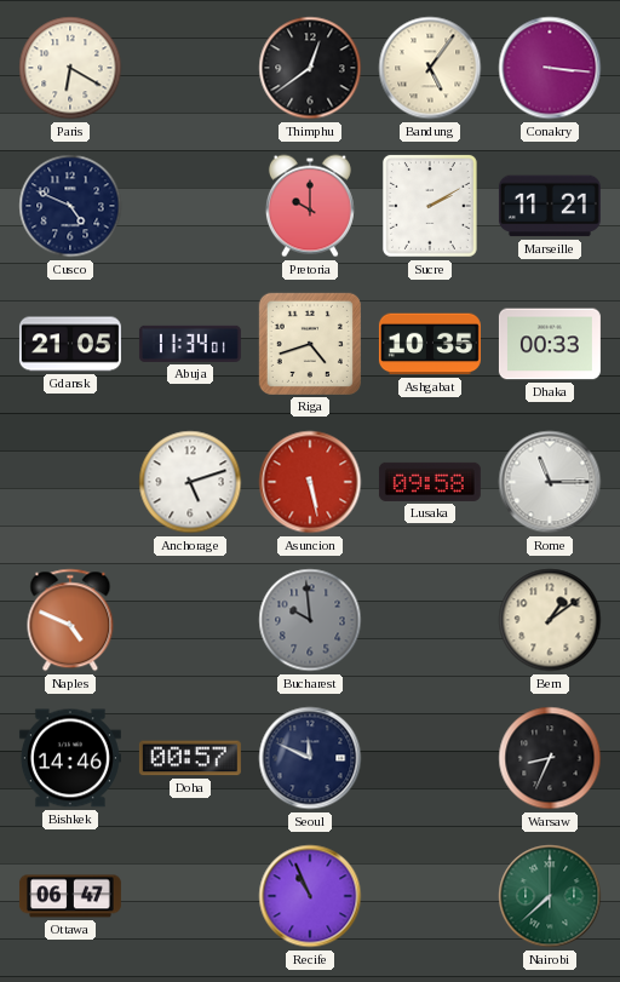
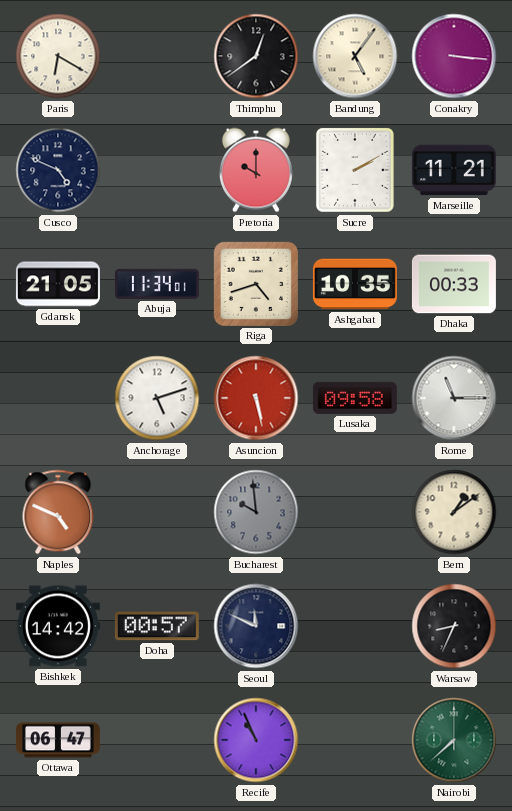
Bishkek: 14:46 -> 14:42 (58, 626)
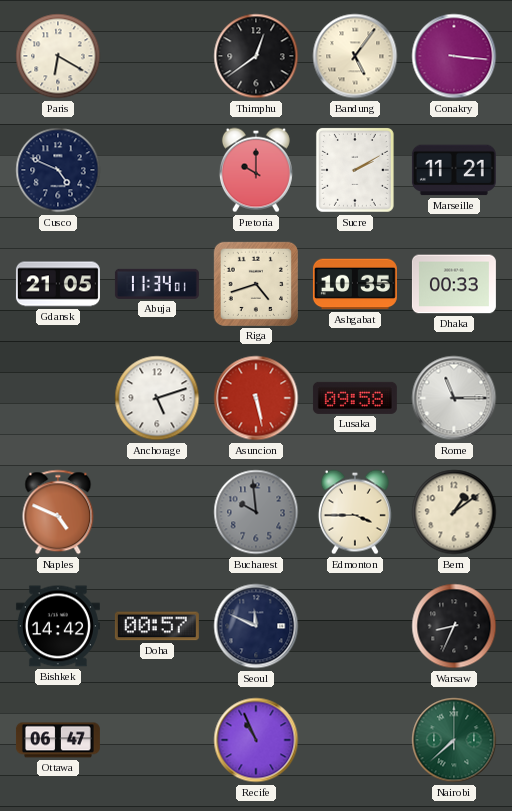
Edmonton: none -> 3:45 (355, 512)
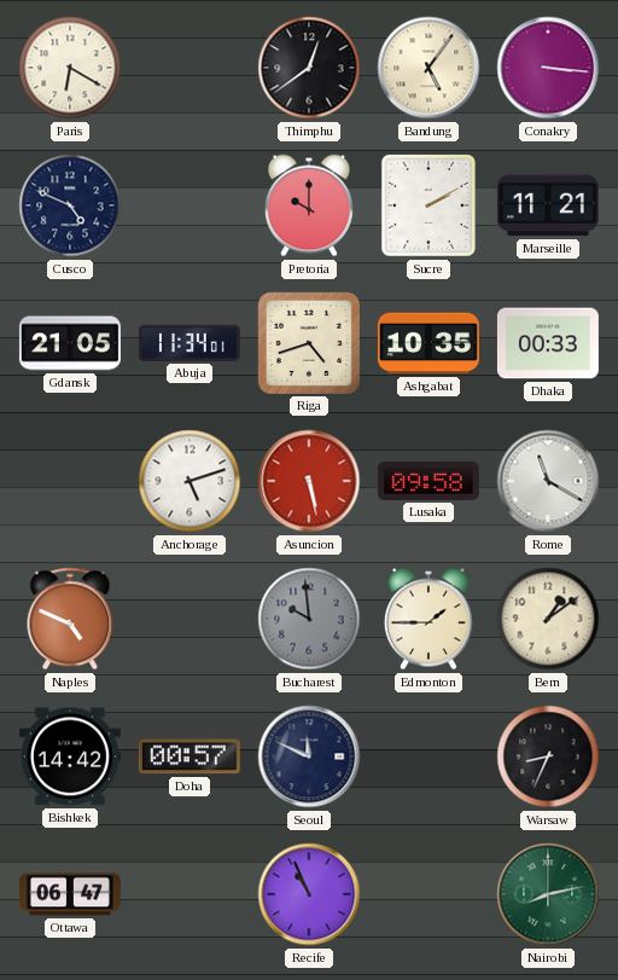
Rome: 11:15 -> 11:20 (548, 481)
Edmonton: 3:45 -> 1:45 (428, 619)
Nairobi: 7:38 -> 8:13 (548, 894)
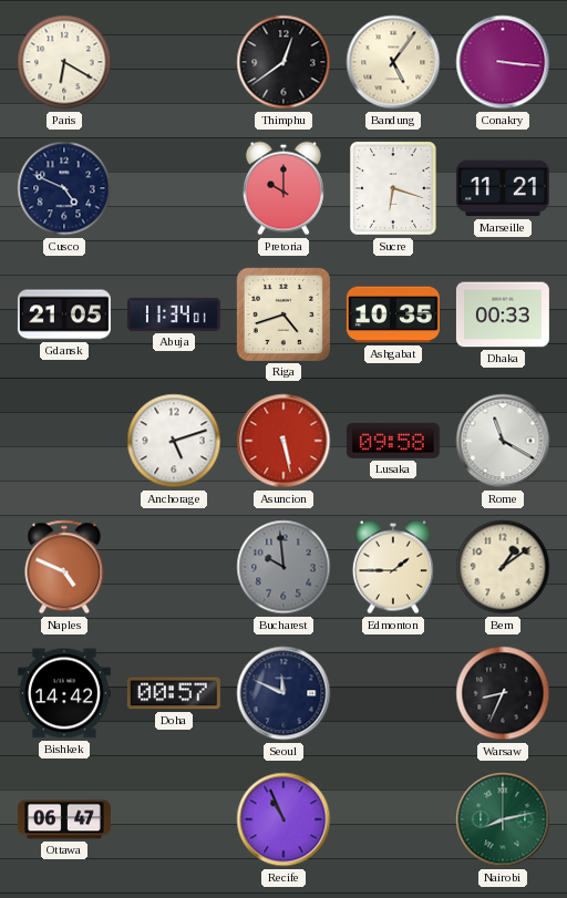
Sucre: 2:10 -> 6:18 (393, 188)
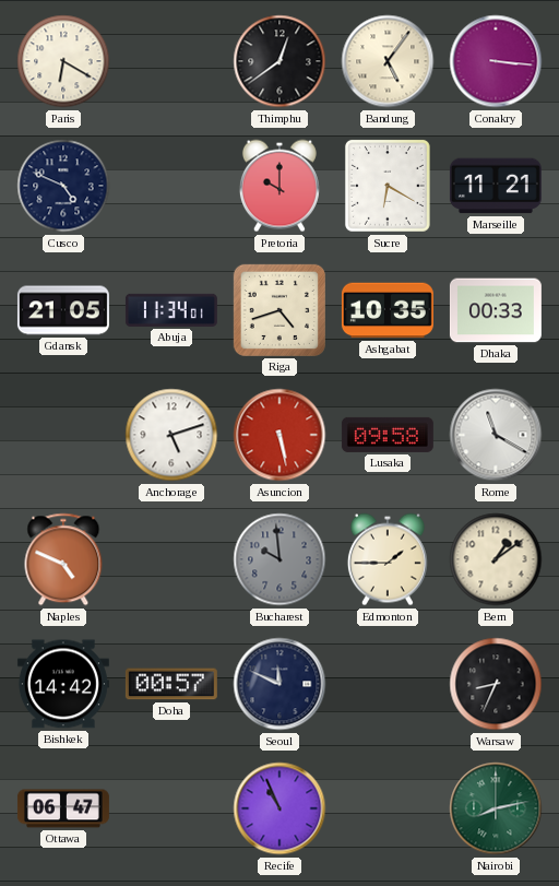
Sucre: 6:18 -> 6:20 (388, 186)
